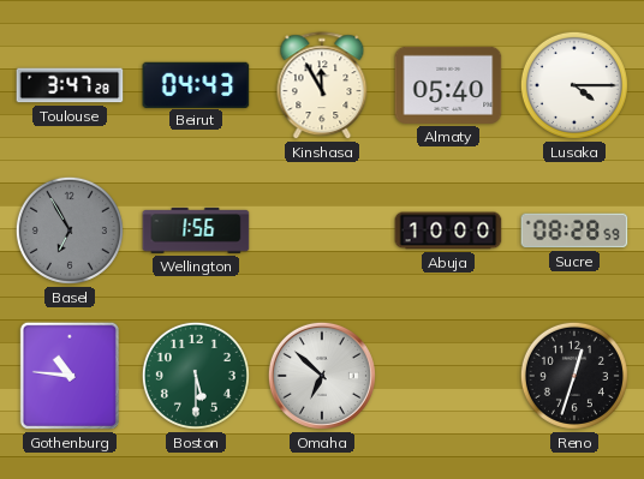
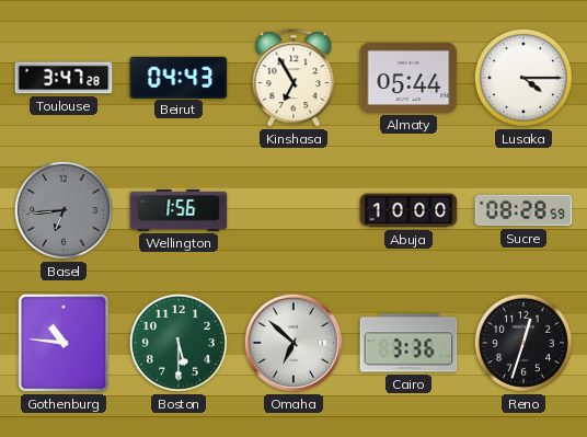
Kinshasa: 11:55 -> 6:55 (293, 79)
Almaty: 05:40 -> 05:44 (408, 78)
Basel: 6:55 -> 6:44 (64, 210)
Cairo: none -> 3:36 (408, 343)
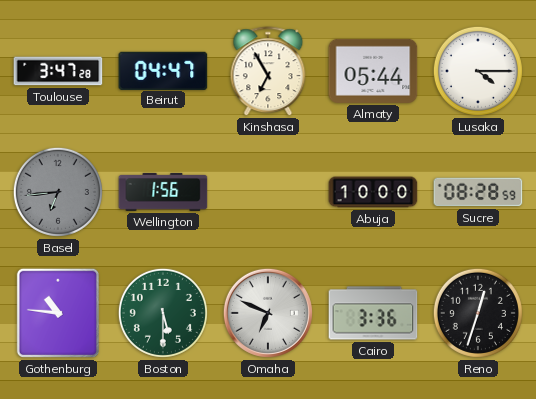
Beirut: 04:43 -> 04:47 (163, 70)
Omaha: 6:52 -> 6:49 (268, 313)
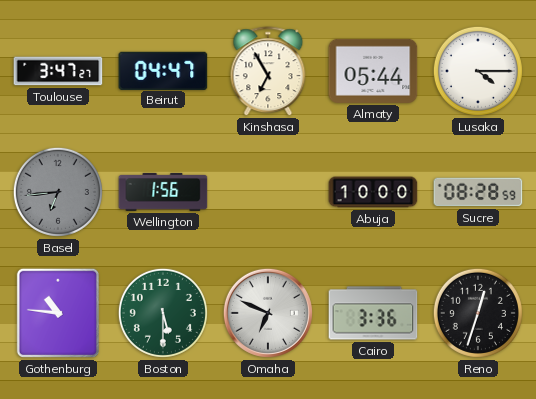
Toulouse: 3:47:28 -> 3:47:27 (58, 71)
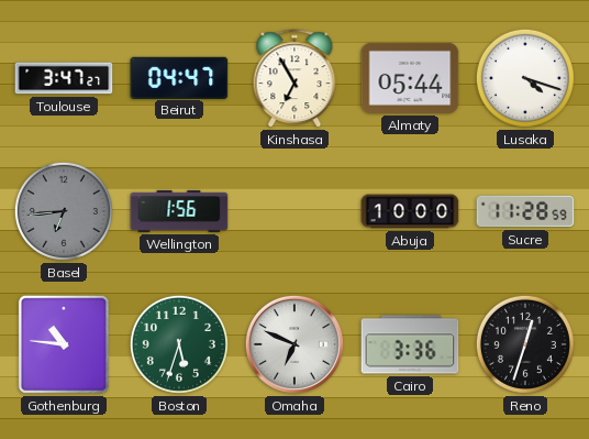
Lusaka: 4:15 -> 4:18 (525, 78)
Sucre: 08:28 -> 11:28 (525, 211)
Boston: 5:30 -> 5:33 (179, 344)
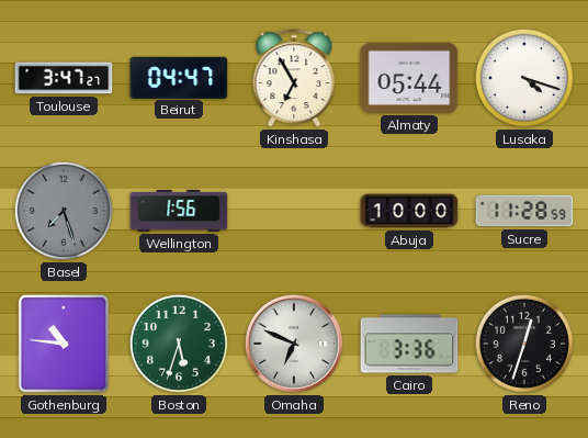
Basel: 6:44 -> 7:27 (64, 211)
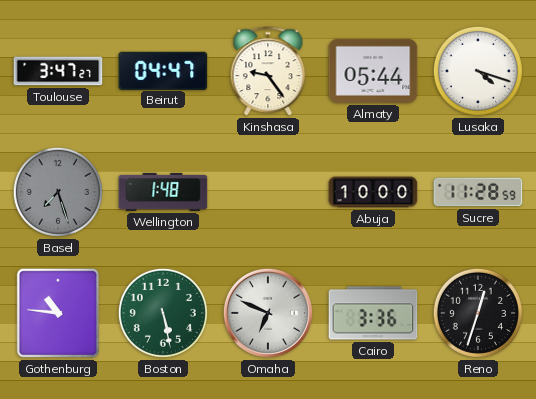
Kinshasa: 6:55 -> 9:24 (268, 72)
Wellington: 1:56 -> 1:48 (163, 192)
Boston: 5:33 -> 5:28 (163, 313)
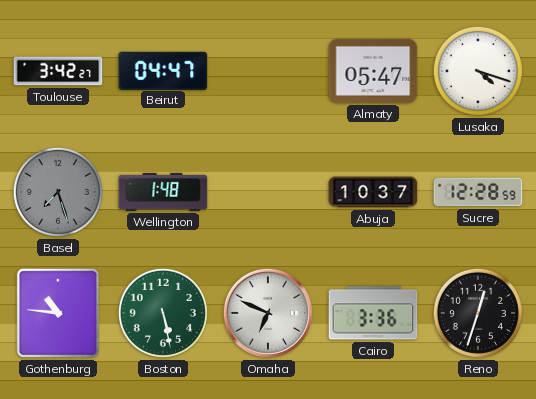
Toulouse: 3:47 -> 3:42 (58, 71)
Kinshasa: 9:24 -> none (268, 72)
Almaty: 05:44 -> 05:47 (373, 71)
Abuja: 10:00 -> 10:37 (373, 192)
Sucre: 11:28 -> 12:28 (478, 192)
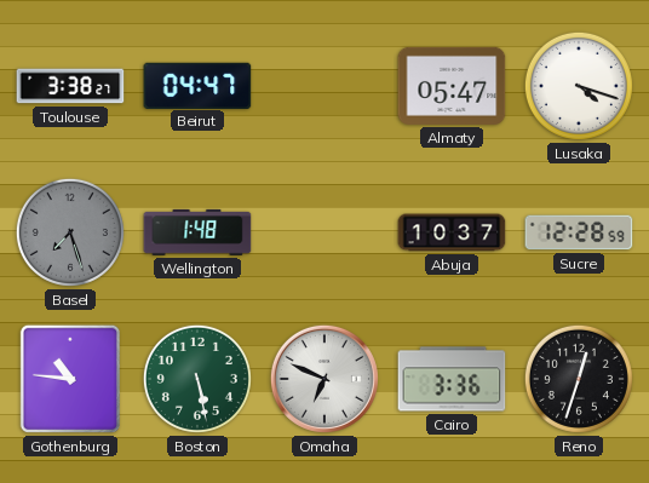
Toulouse: 3:42 -> 3:38 (70, 86)
